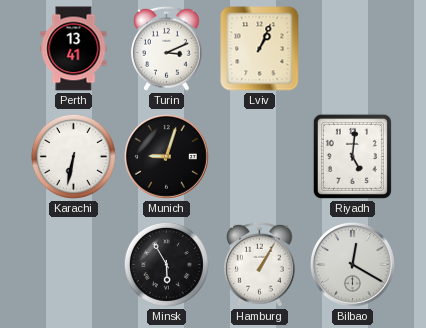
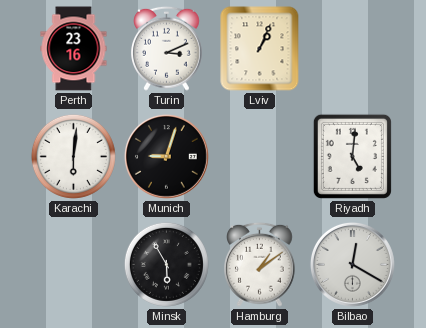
Perth: 13:41 -> 23:16 (74, 49)
Karachi: 6:32 -> 6:01 (73, 156)
Hamburg: 1:05 -> 1:09 (260, 264)
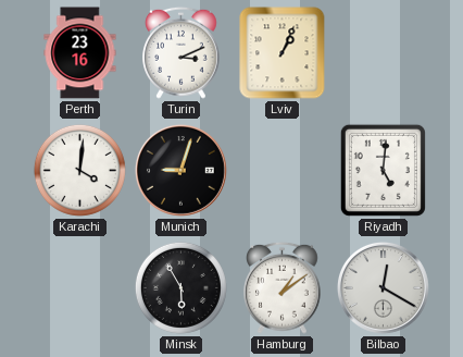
Karachi: 6:01 -> 4:01 (79, 170)
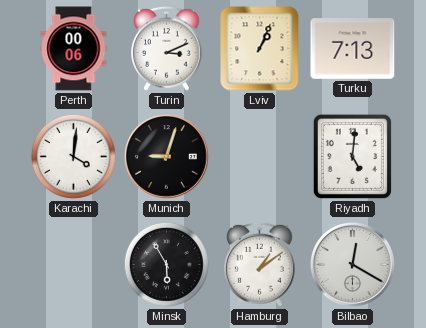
Perth: 23:16 -> 00:06 (74, 49)
Turku: none -> 7:13 (353, 49)
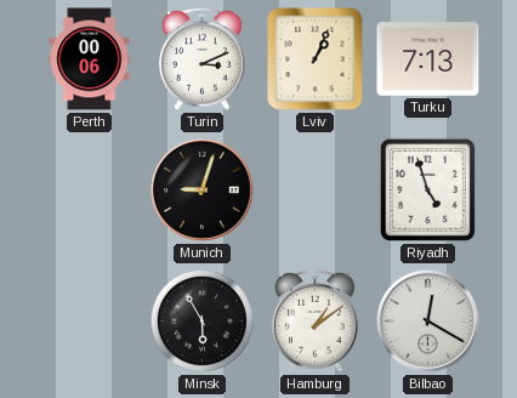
Karachi: 4:01 -> none (73, 156)
Riyadh: 5:01 -> 4:57 (427, 189)
